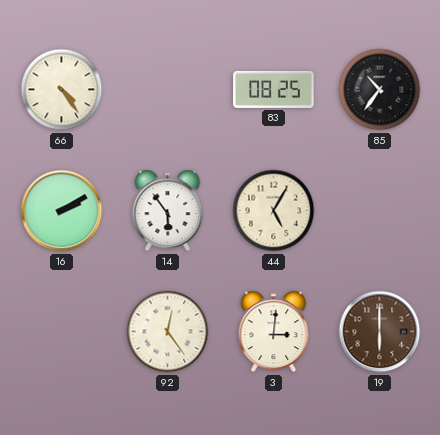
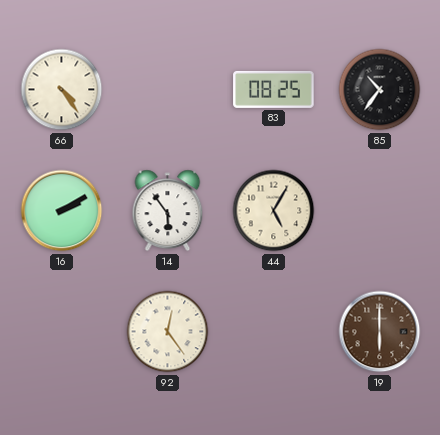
3: 3:01 -> none (274, 332)
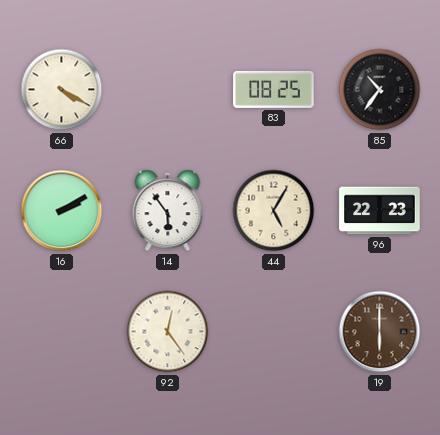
66: 4:24 -> 4:20 (62, 90)
96: none -> 22:23 (380, 211)
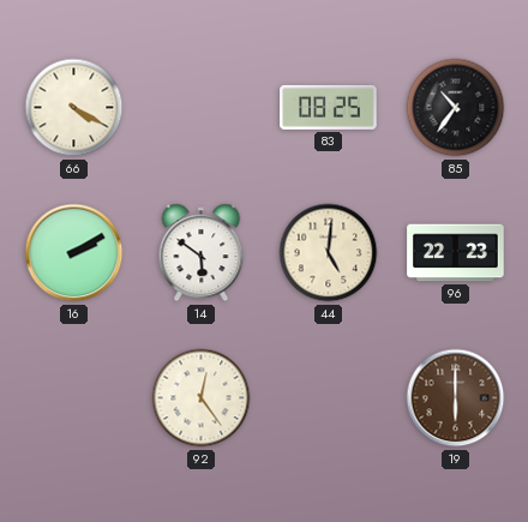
14: 5:54 -> 5:51 (202, 253)
44: 5:05 -> 5:01 (329, 253)
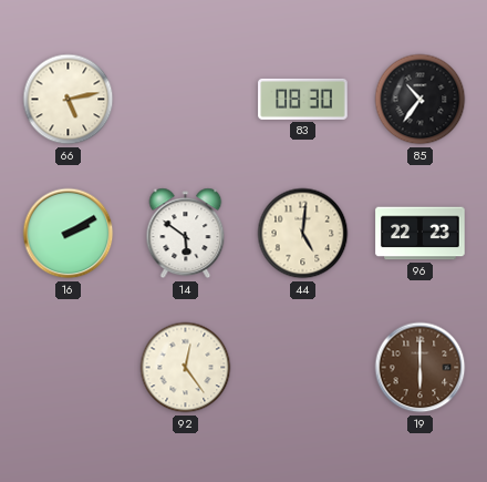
66: 4:20 -> 5:13 (69, 100)
83: 08:25 -> 08:30 (303, 99)
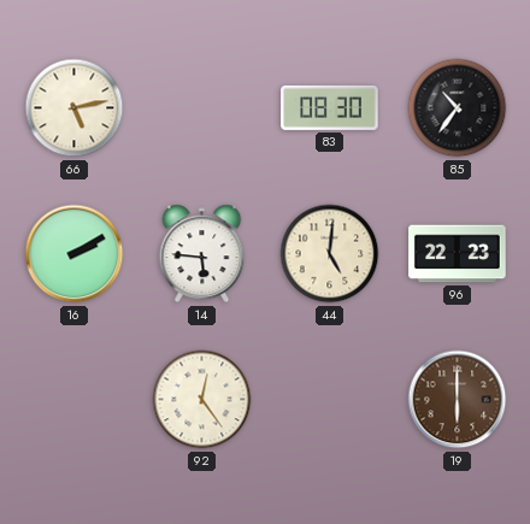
14: 5:51 -> 5:46 (202, 254)
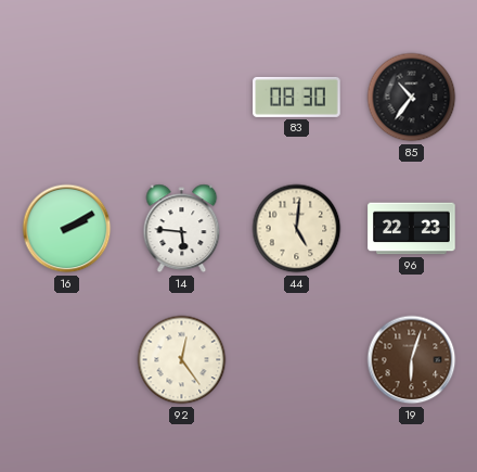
66: 5:13 -> none (75, 108)
19: 6:00 -> 6:03 (412, 360)
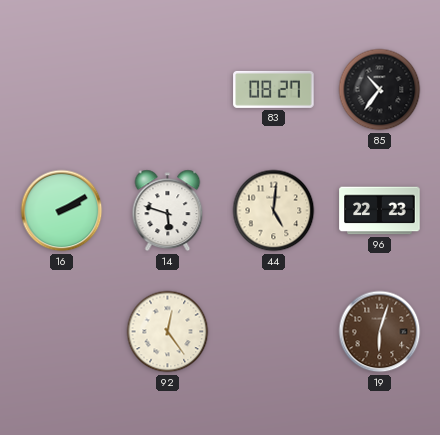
83: 08:30 -> 08:27 (274, 89)
14: 5:46 -> 5:48 (168, 211)
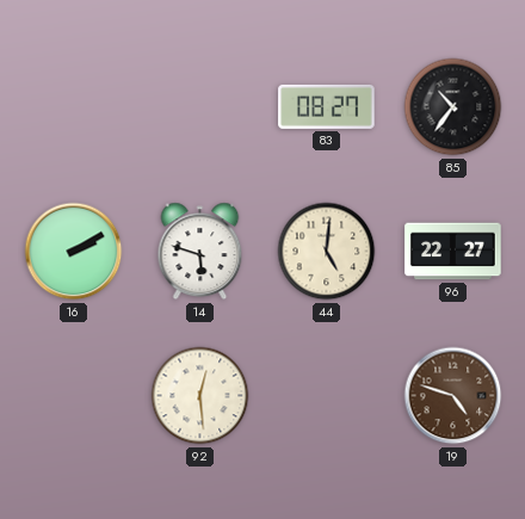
96: 22:23 -> 22:27 (453, 252)
92: 12:24 -> 12:29 (200, 396)
19: 6:03 -> 4:48 (453, 396)
